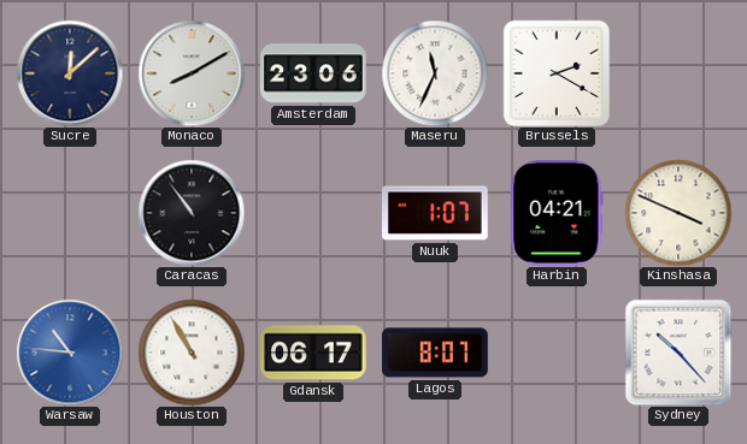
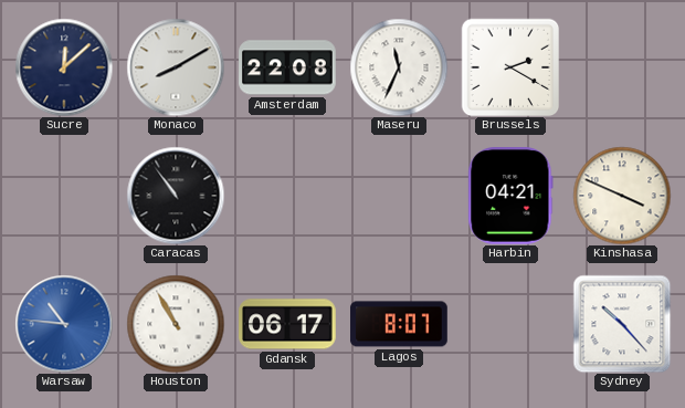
Amsterdam: 23:06 -> 22:08 (287, 67)
Nuuk: 1:07 -> none (436, 213)
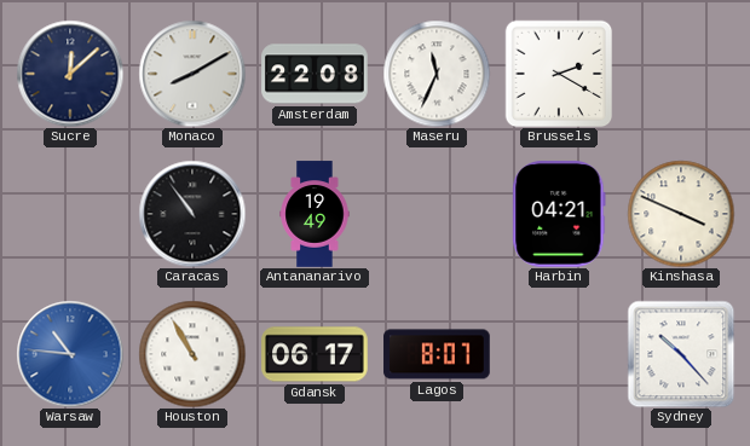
Antananarivo: none -> 19:49 (315, 214)
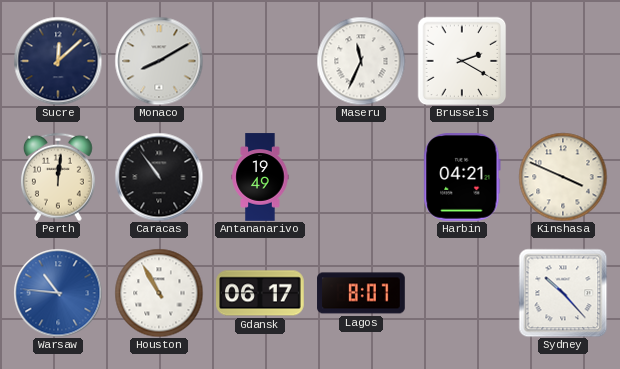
Amsterdam: 22:08 -> none (315, 74)
Perth: none -> 12:01 (58, 177)
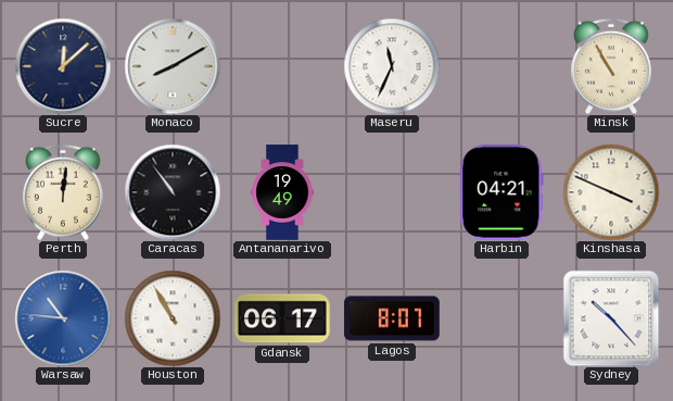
Brussels: 2:20 -> none (462, 61)
Minsk: none -> 10:55 (611, 66)
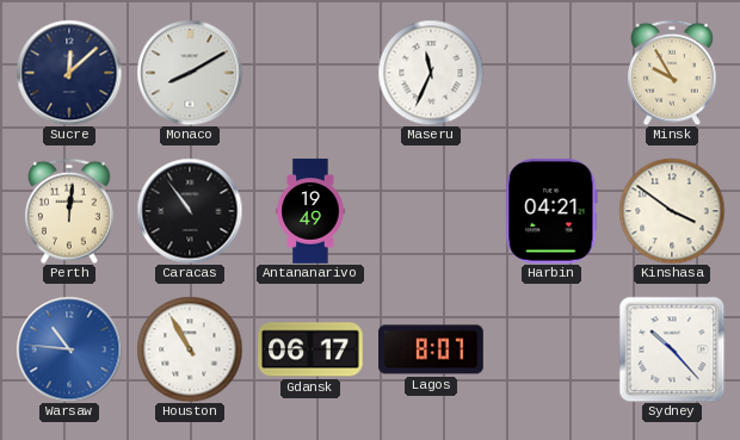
Minsk: 10:55 -> 9:55 (672, 73)
Kinshasa: 3:49 -> 3:51 (672, 211)
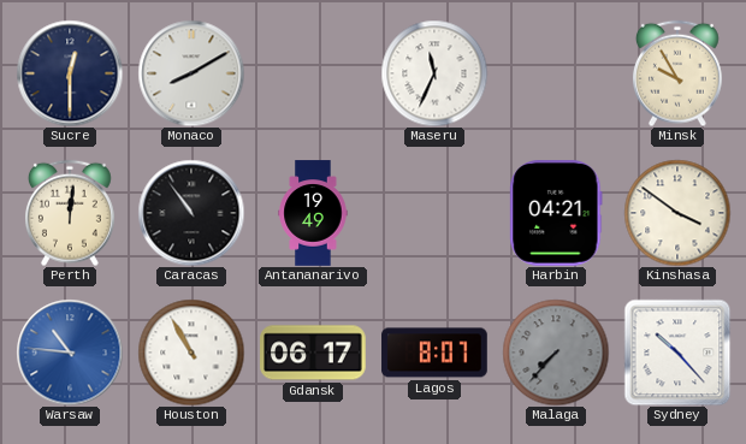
Sucre: 12:08 -> 12:30 (70, 73)
Malaga: none -> 7:37 (556, 353)
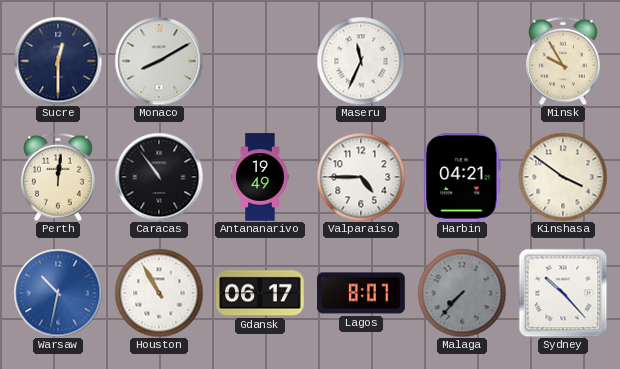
Valparaiso: none -> 4:45 (361, 177)
Warsaw: 10:46 -> 10:32 (58, 293)
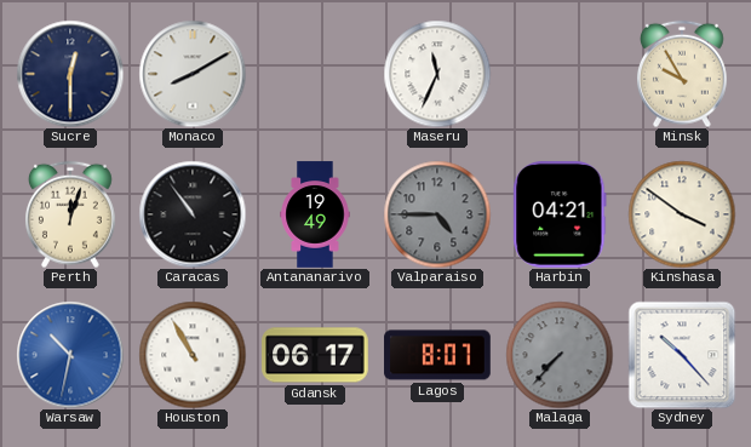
Perth: 12:01 -> 12:03 (70, 214)
Valparaiso dial: white -> grey (437, 214)
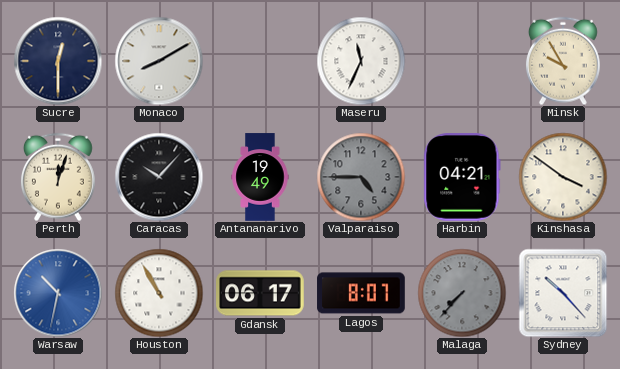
Caracas: 10:54 -> 10:07 (159, 177)
